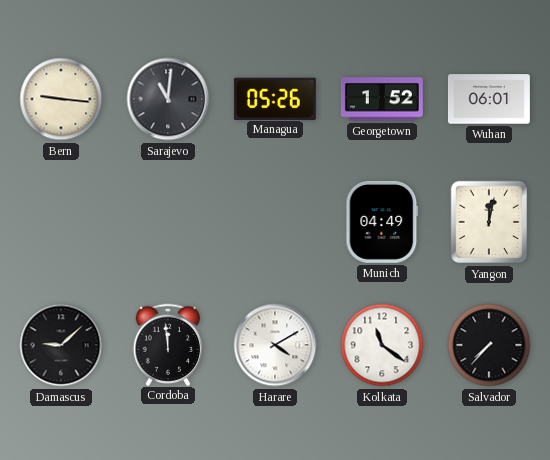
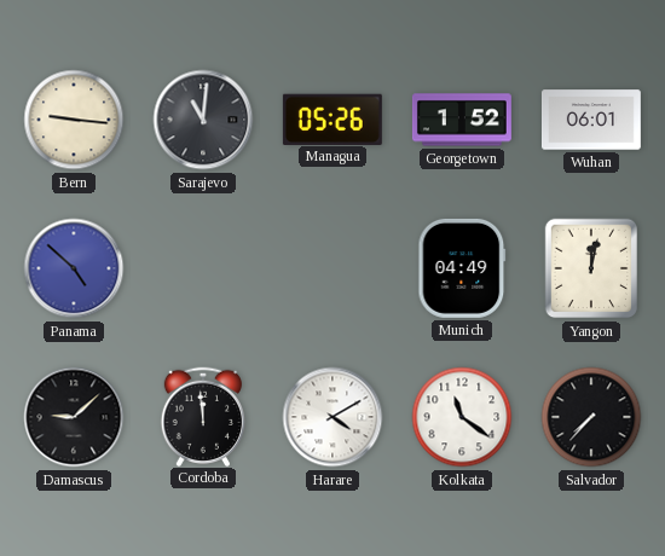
Panama: none -> 4:52 (74, 268)
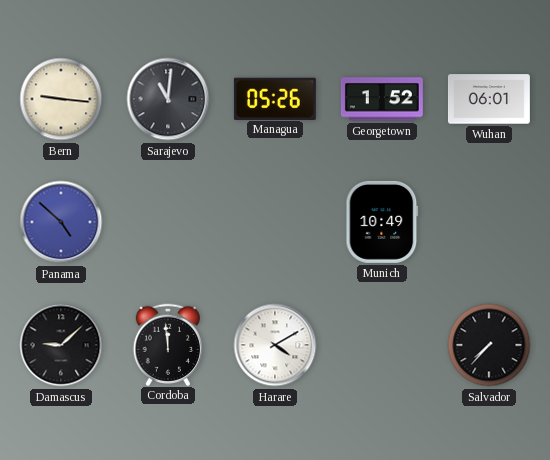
Munich: 04:49 -> 10:49 (382, 222)
Yangon: 12:02 -> none (591, 268)
Kolkata: 11:21 -> none (462, 417)
